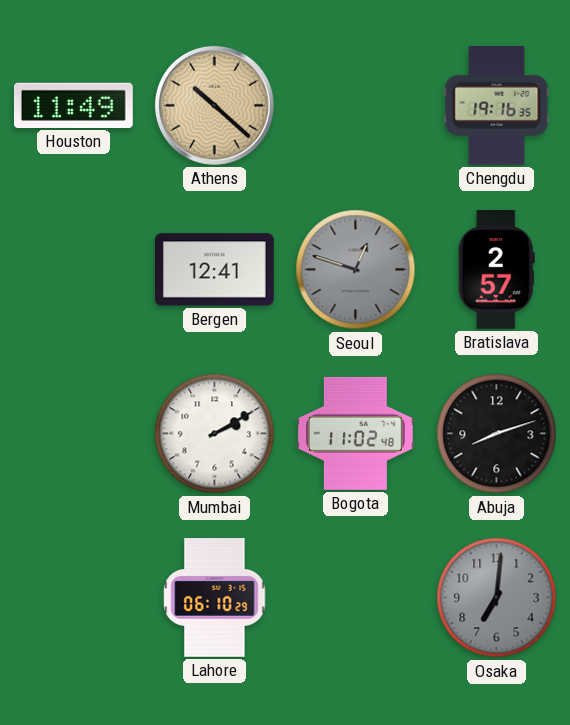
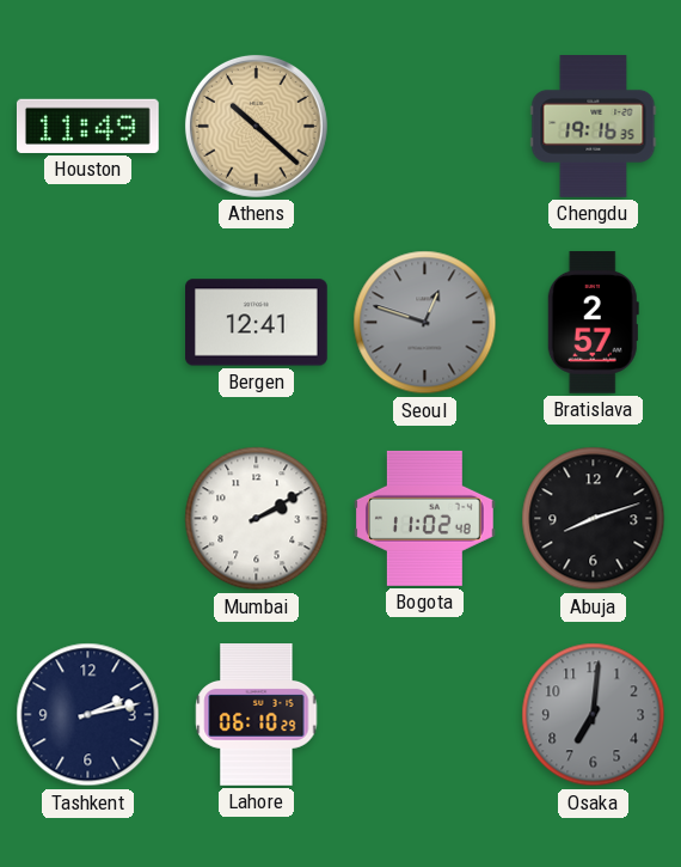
Tashkent: none -> 2:13 (88, 715)
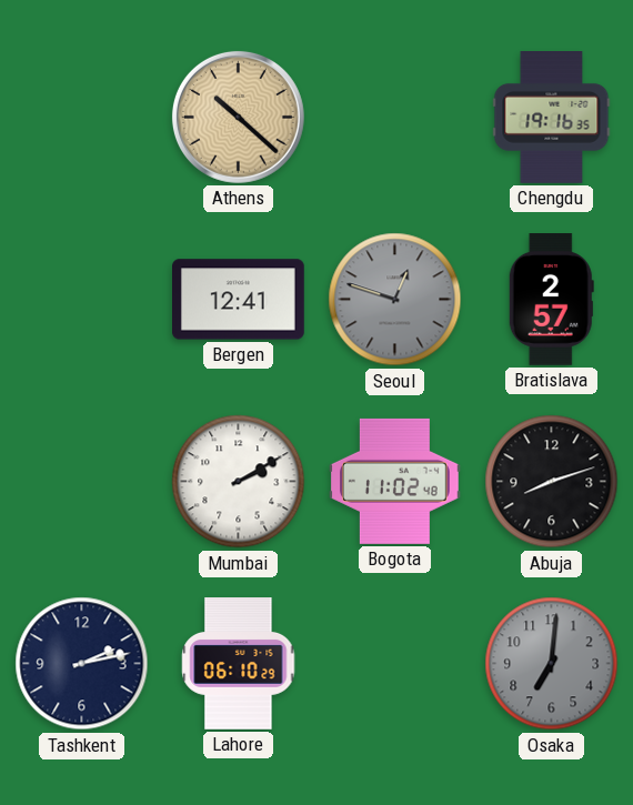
Houston: 11:49 -> none (88, 126)
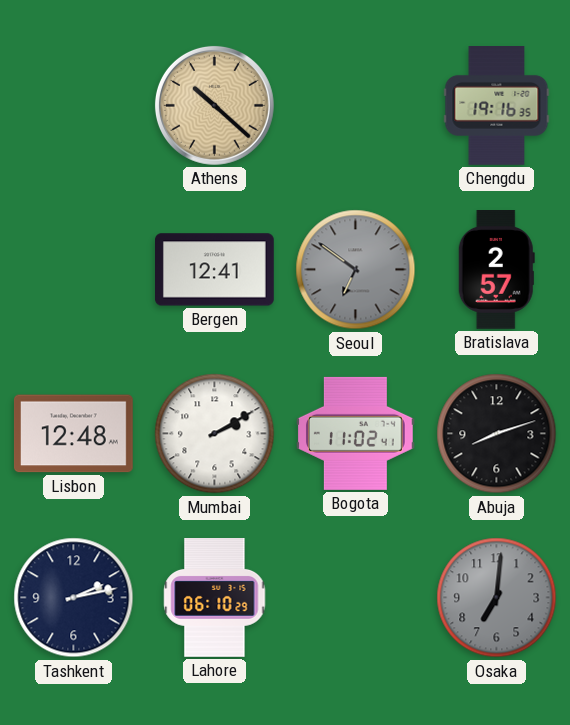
Seoul: 12:48 -> 6:51 (356, 270)
Lisbon: none -> 12:48 (73, 434)
Bogota: 11:02:48 -> 11:02:41 (355, 433)
